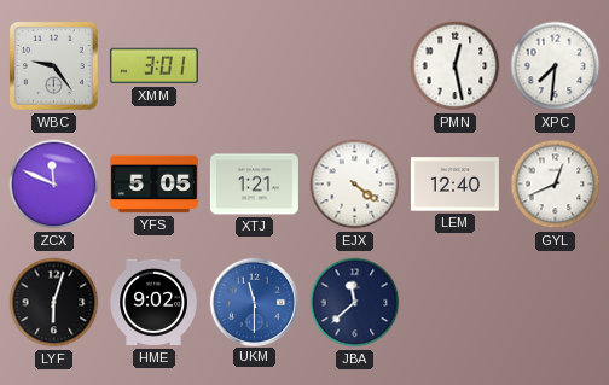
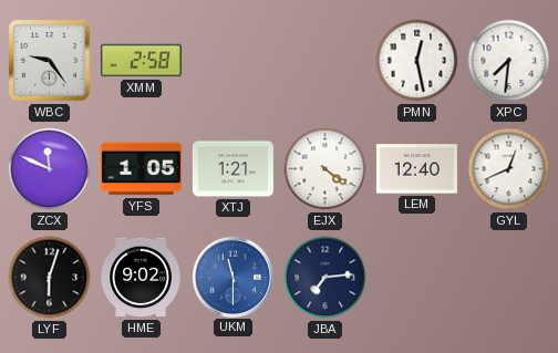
XMM: 3:01 -> 2:58 (141, 61)
YFS: 5:05 -> 1:05 (141, 169)
JBA: 11:38 -> 7:14 (325, 278)
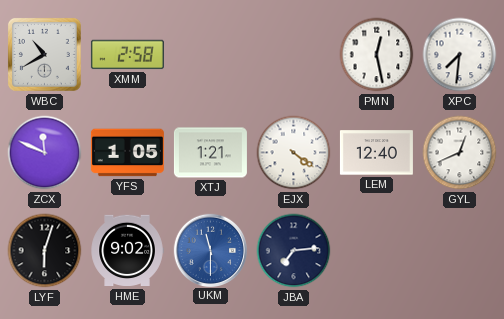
WBC: 9:24 -> 10:40 (44, 54)
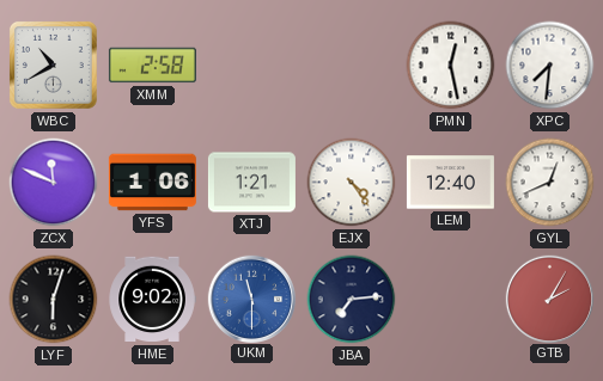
YFS: 1:05 -> 1:06 (152, 183)
EJX: 4:21 -> 4:24 (352, 183)
GTB: none -> 2:05 (549, 299)
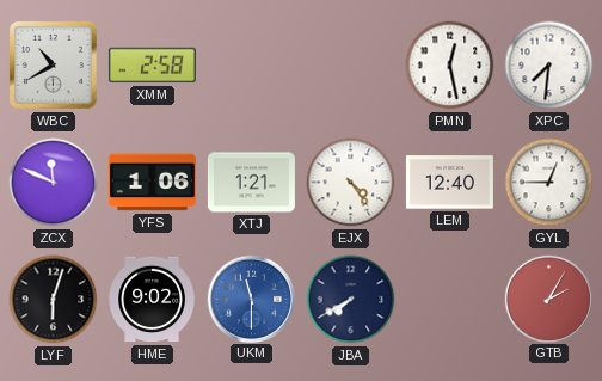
GYL: 12:41 -> 12:45 (549, 183)
JBA: 7:14 -> 7:40 (351, 300)
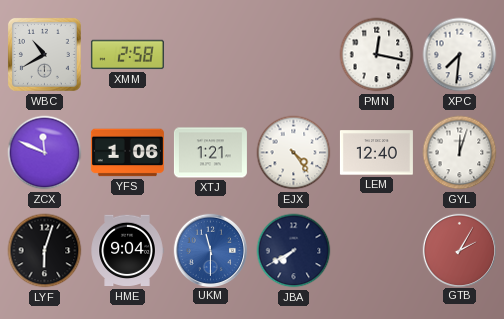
PMN: 12:28 -> 12:17 (377, 55)
GYL: 12:45 -> 12:03 (460, 153)
HME: 9:02 -> 9:04 (127, 251)
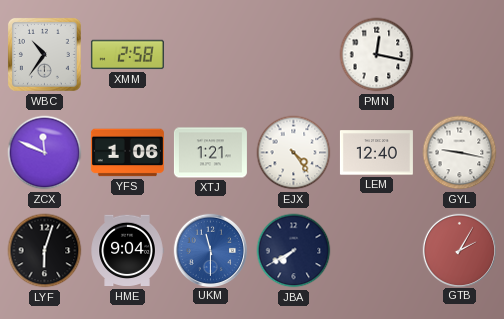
WBC: 10:40 -> 10:36 (44, 54)
XPC: 7:31 -> none (460, 55)
GYL: 12:03 -> 9:17 (460, 153)
